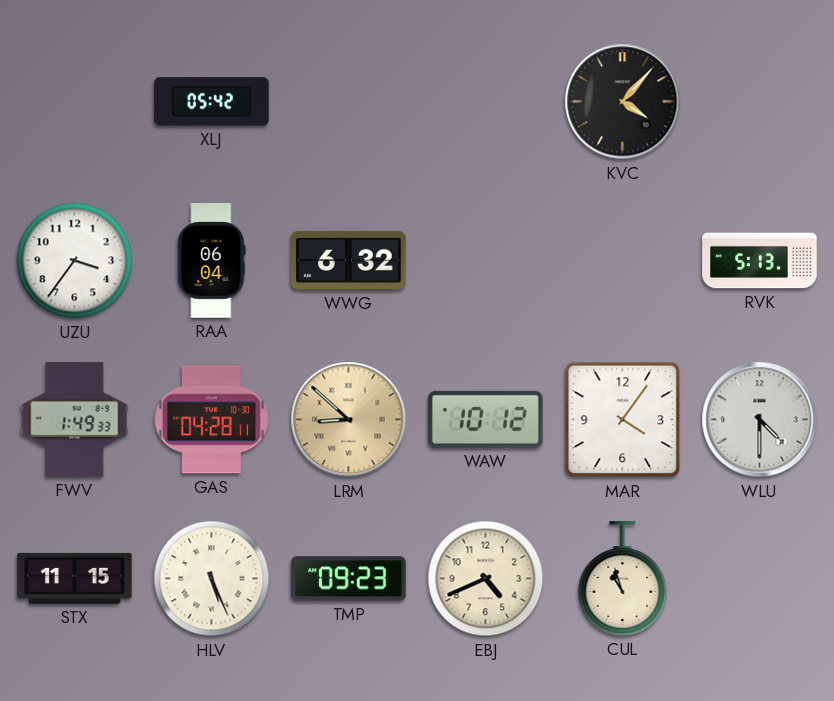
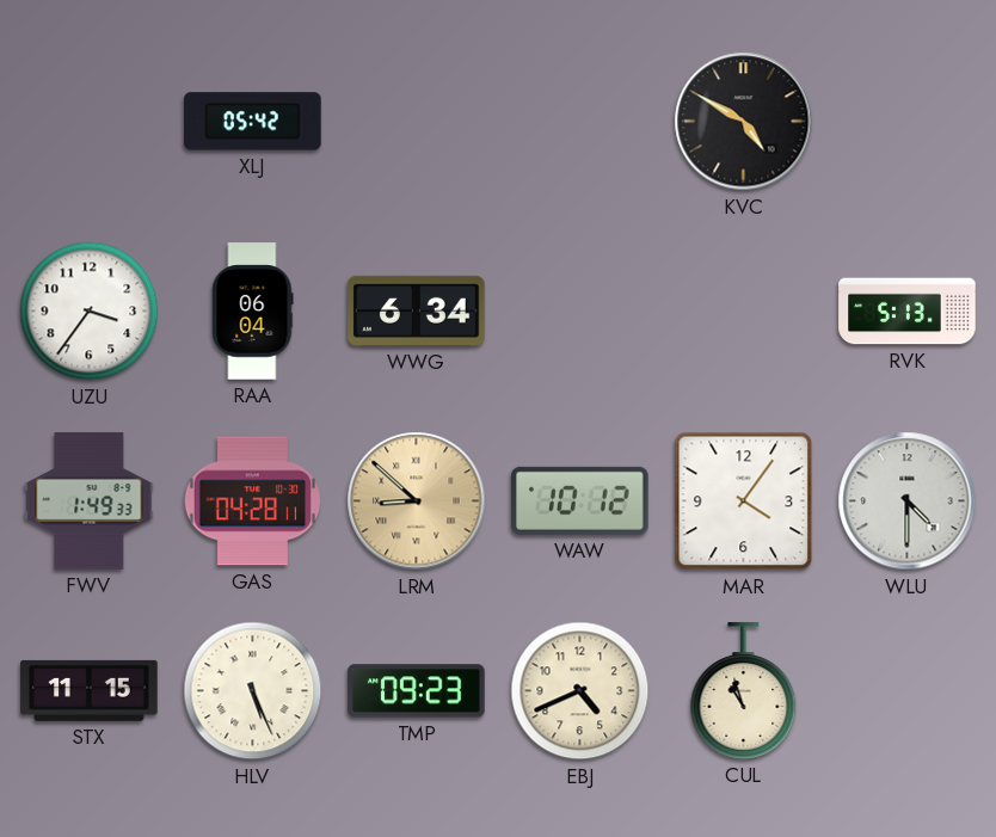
KVC: 4:07 -> 4:50 (744, 122)
WWG: 6:32 -> 6:34 (417, 310)
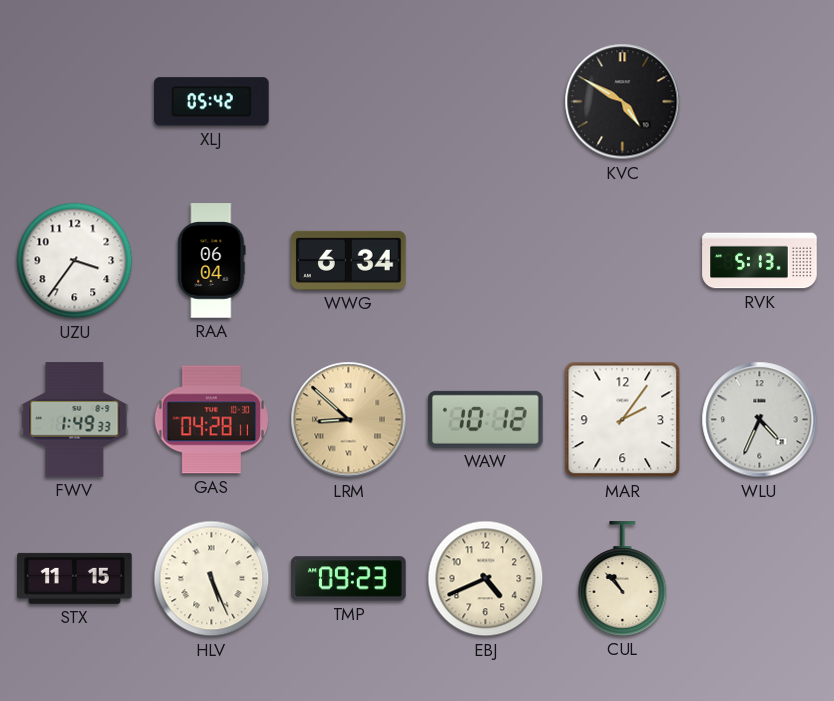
MAR: 4:06 -> 2:06 (623, 420)
WLU: 4:30 -> 4:34 (760, 420)
CUL: 10:57 -> 10:53 (623, 579)
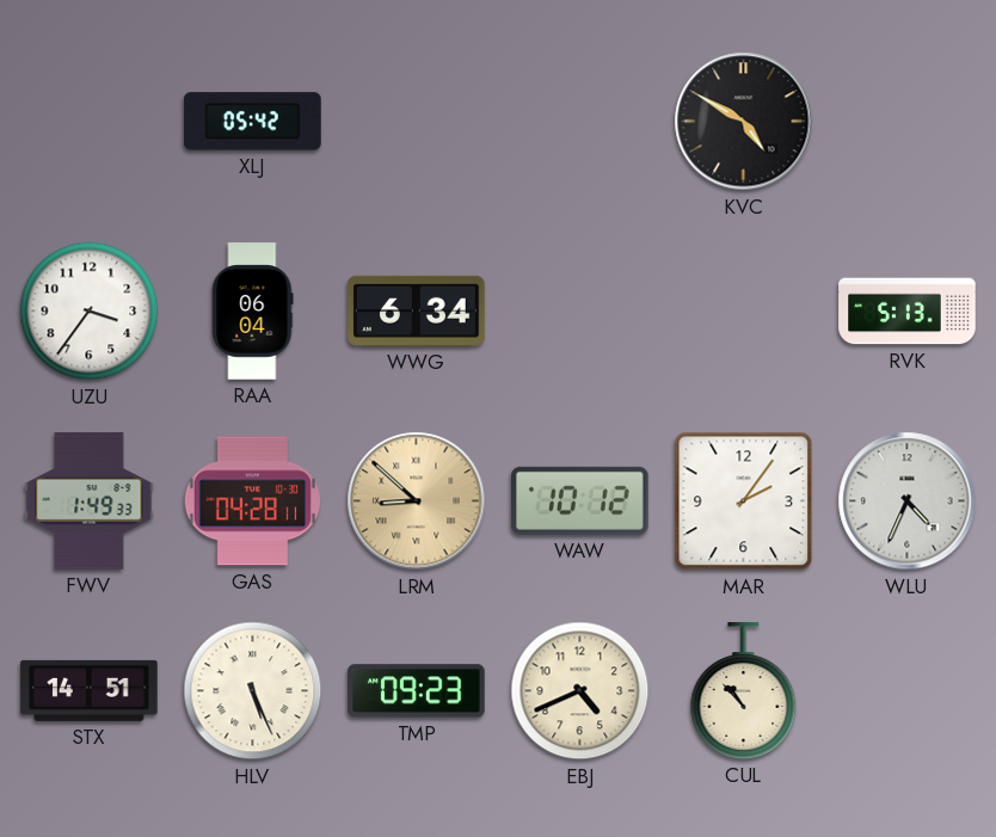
STX: 11:15 -> 14:51 (90, 690)
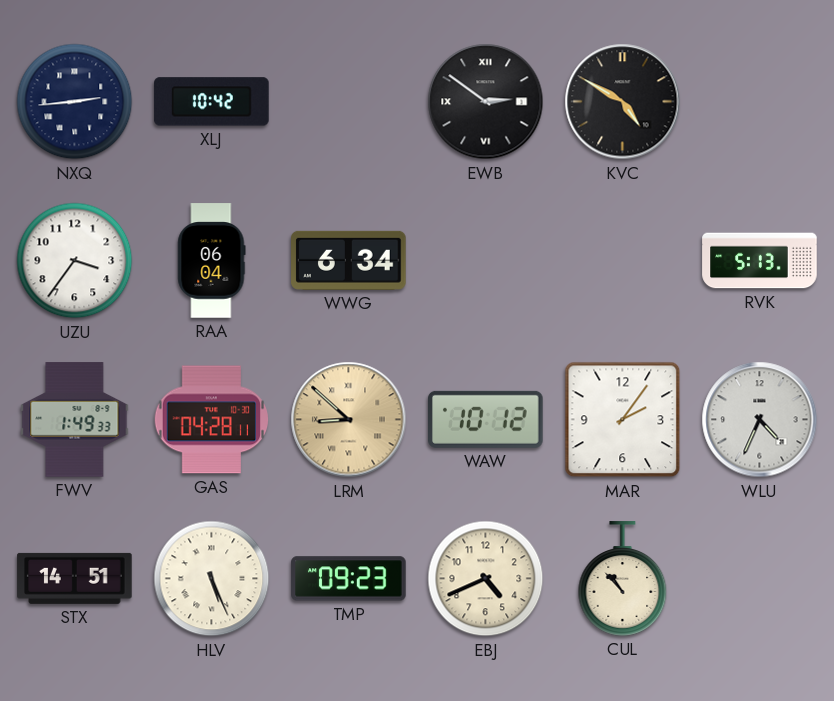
NXQ: none -> 2:44 (75, 102)
XLJ: 05:42 -> 10:42 (212, 102)
EWB: none -> 2:51 (486, 102)
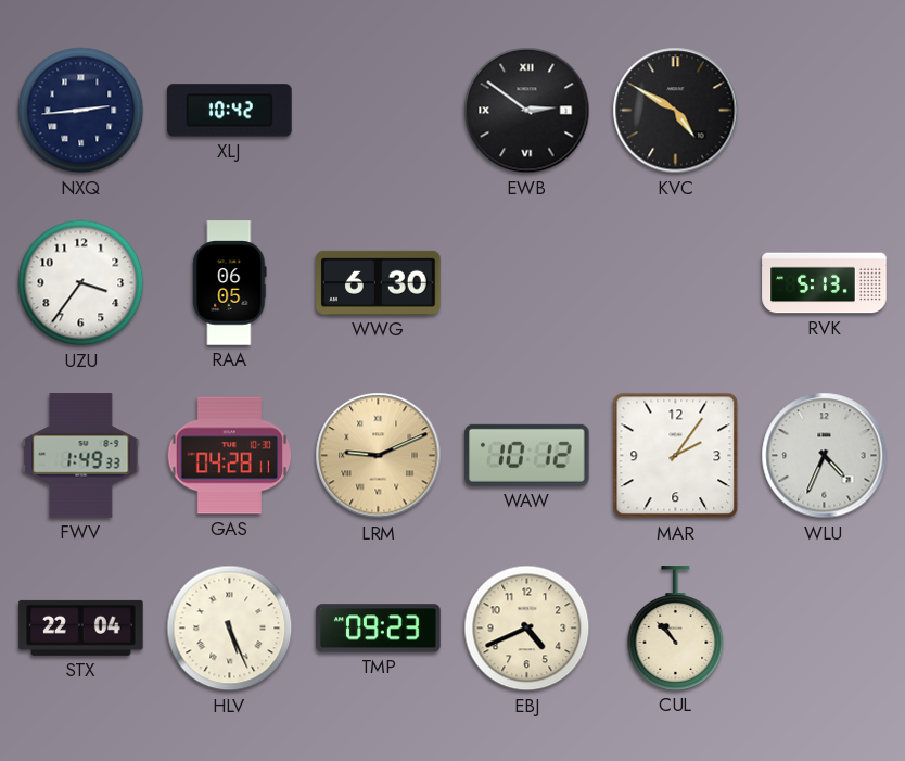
RAA: 06:04 -> 06:05 (230, 283)
WWG: 6:34 -> 6:30 (379, 282)
LRM: 8:52 -> 9:11 (379, 456)
STX: 14:51 -> 22:04 (81, 627)
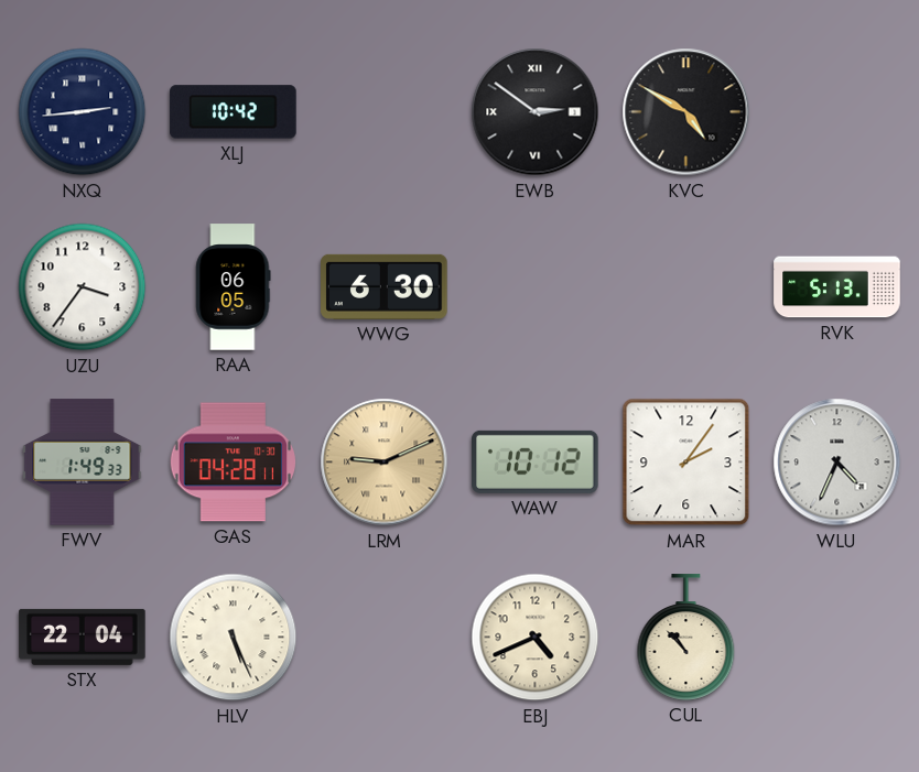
TMP: 09:23 -> none (379, 629)
